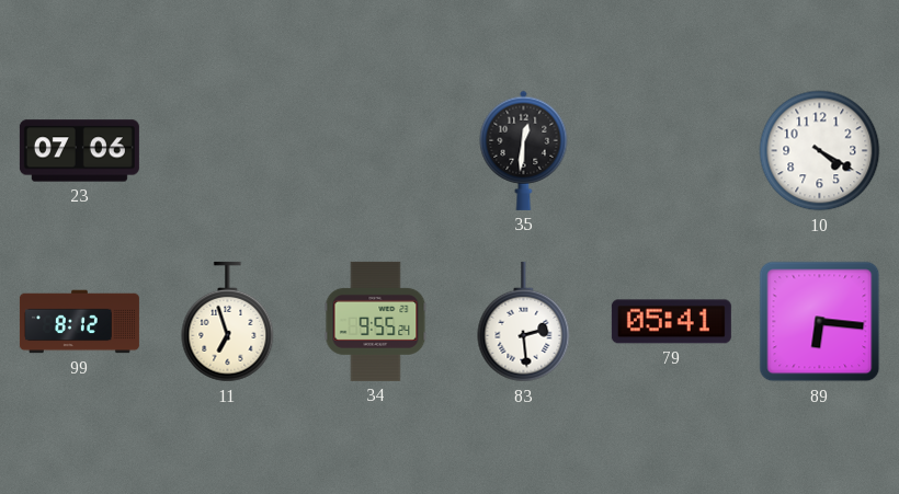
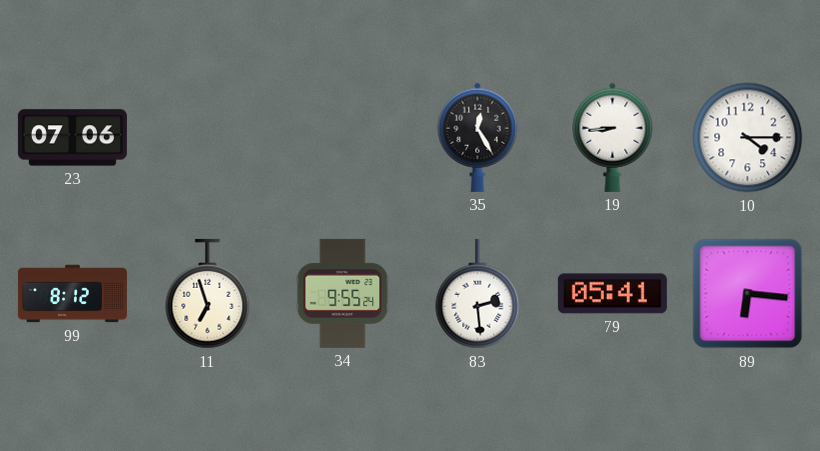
35: 12:31 -> 12:25 (478, 137)
19: none -> 8:44 (613, 137)
10: 4:20 -> 4:15 (748, 138)
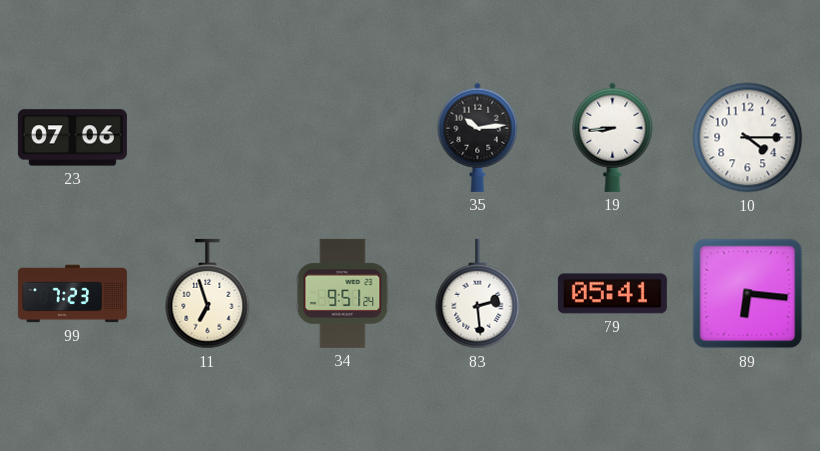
35: 12:25 -> 10:14 (478, 137)
99: 8:12 -> 7:23 (72, 294)
34: 9:55 -> 9:51 (343, 293)
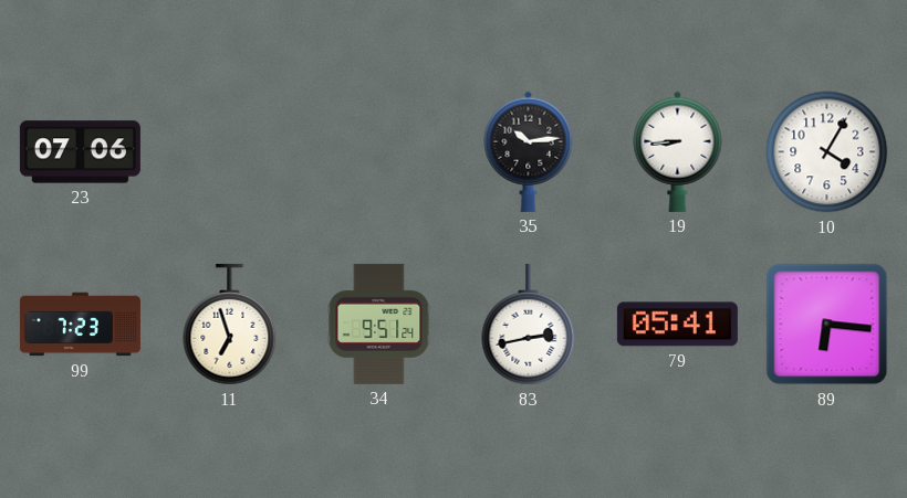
10: 4:15 -> 4:05 (827, 152)
83: 2:29 -> 2:43 (529, 325)
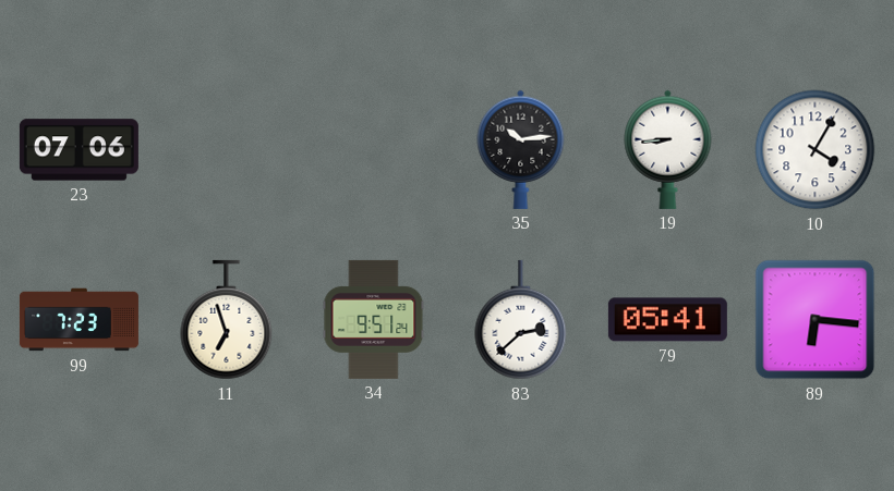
83: 2:43 -> 2:38 (521, 320)
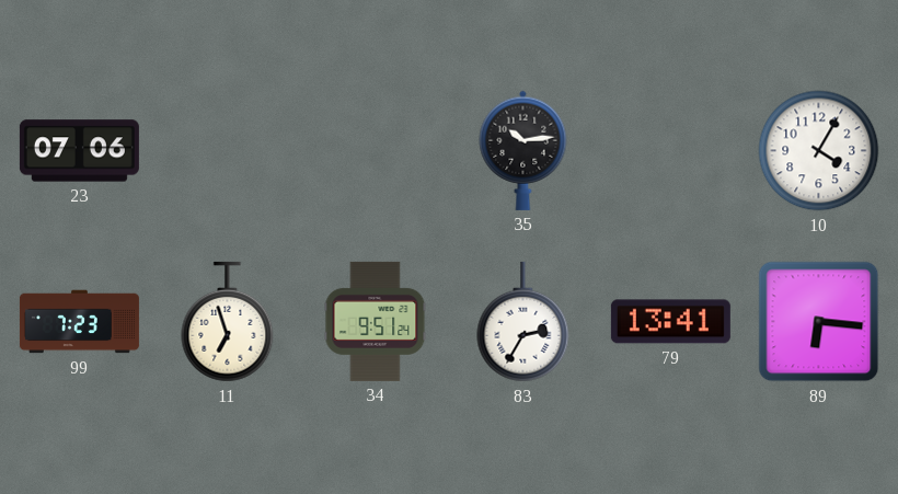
19: 8:44 -> none (668, 149)
83: 2:38 -> 2:35 (523, 322)
79: 05:41 -> 13:41 (670, 322)
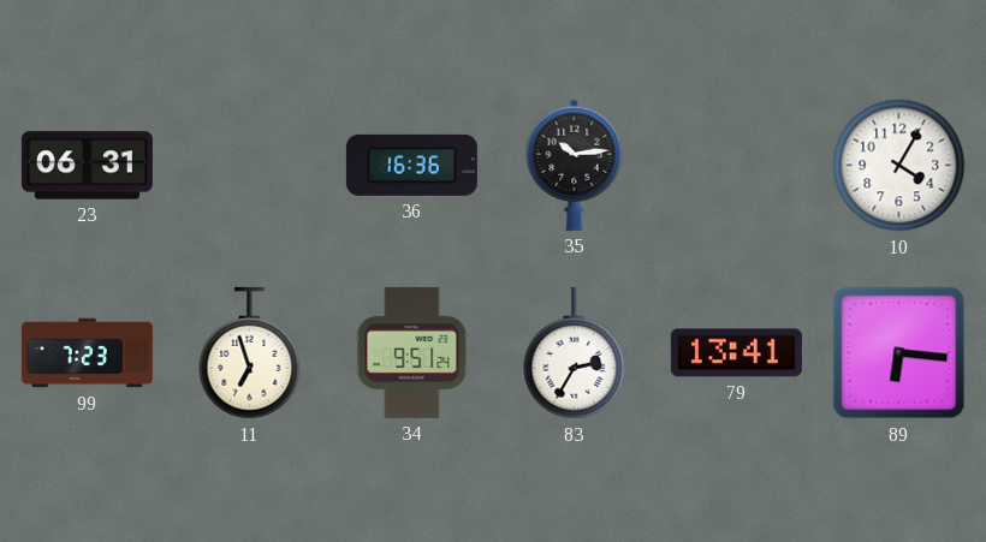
23: 07:06 -> 06:31 (87, 166)
36: none -> 16:36 (411, 165)
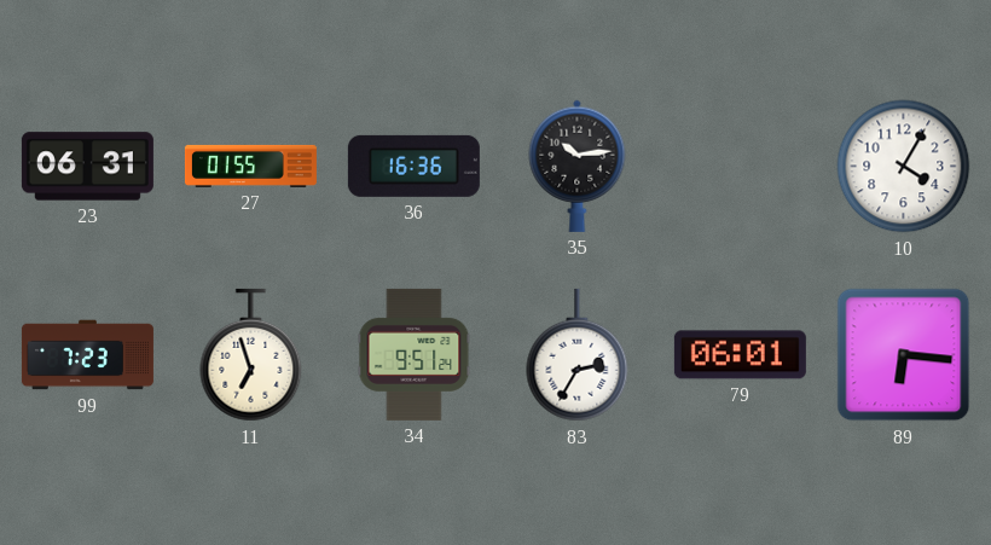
27: none -> 01:55 (250, 166)
79: 13:41 -> 06:01 (740, 355)
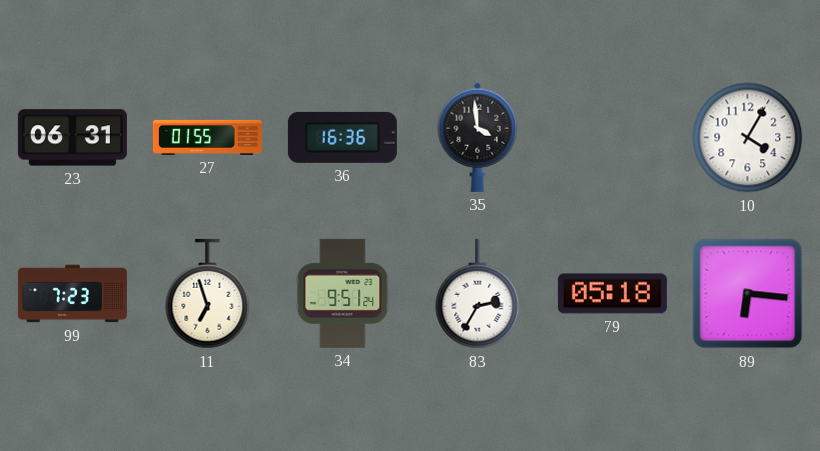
35: 10:14 -> 3:59 (478, 137)
79: 06:01 -> 05:18 (612, 294)
